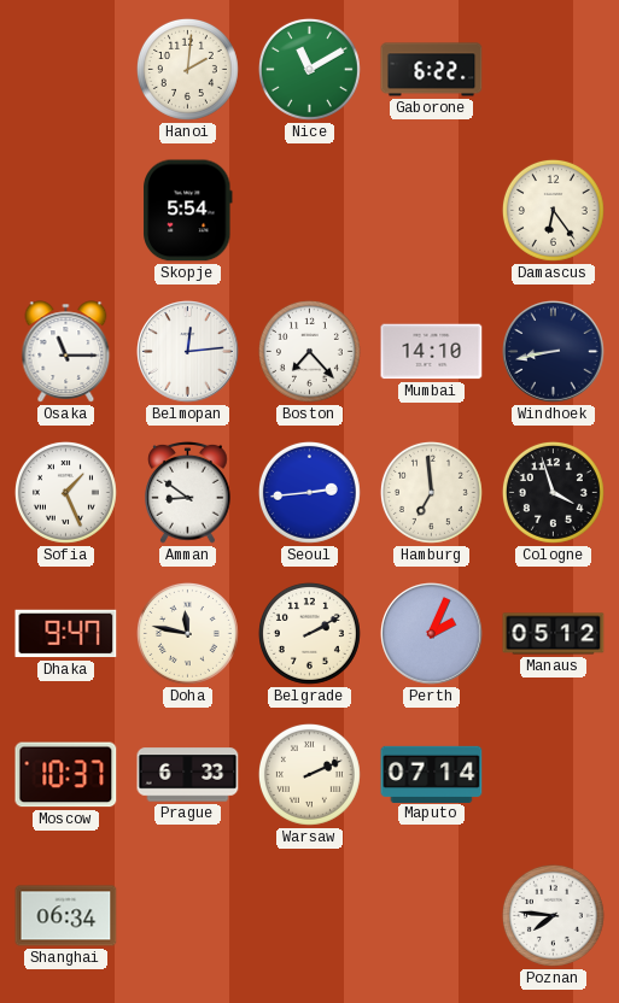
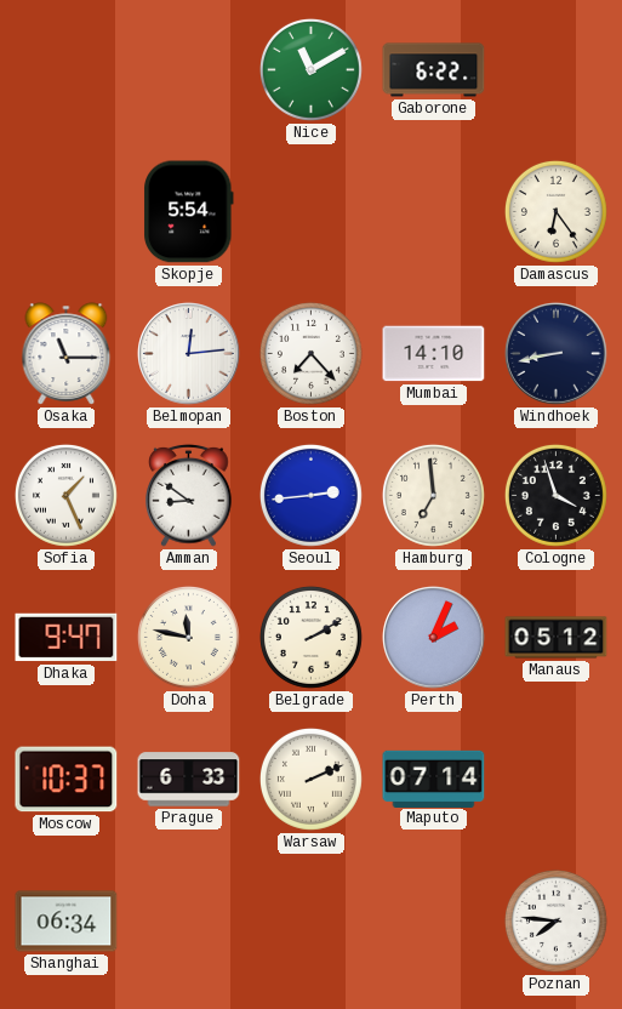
Hanoi: 2:01 -> none (187, 69)
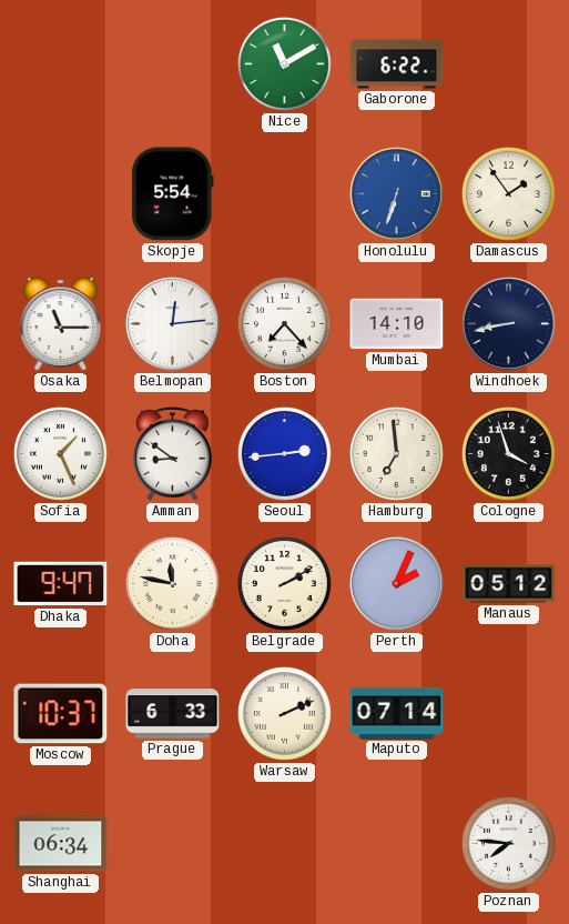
Honolulu: none -> 6:33 (397, 194)
Damascus: 6:24 -> 1:54 (508, 193)
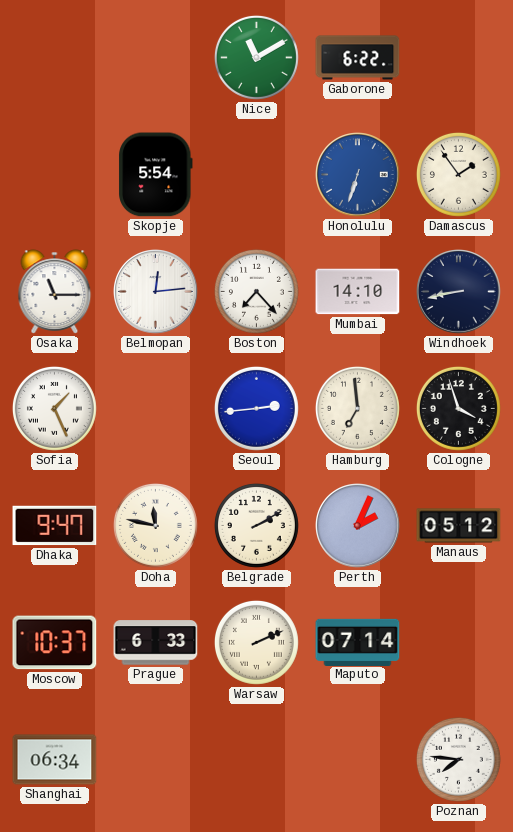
Amman: 8:51 -> none (173, 453)
